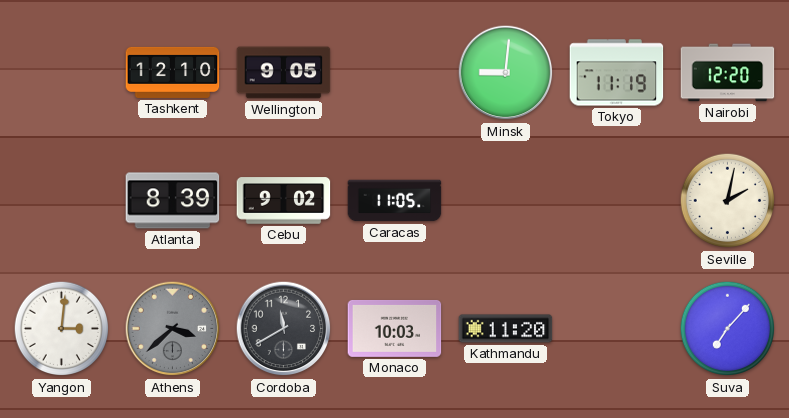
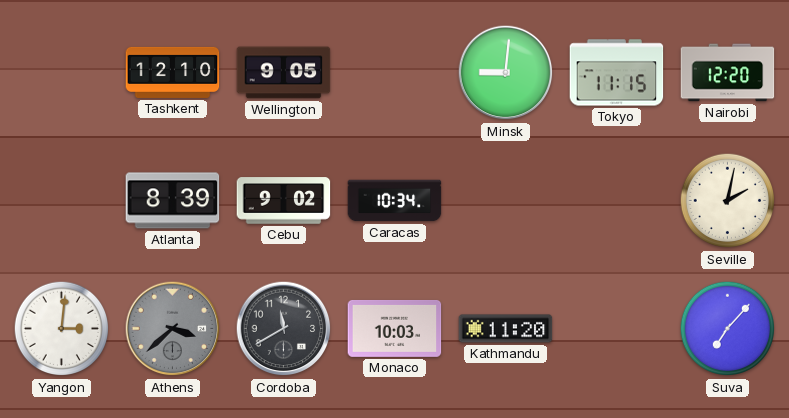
Tokyo: 11:19 -> 11:15 (617, 73)
Caracas: 11:05 -> 10:34 (395, 201)
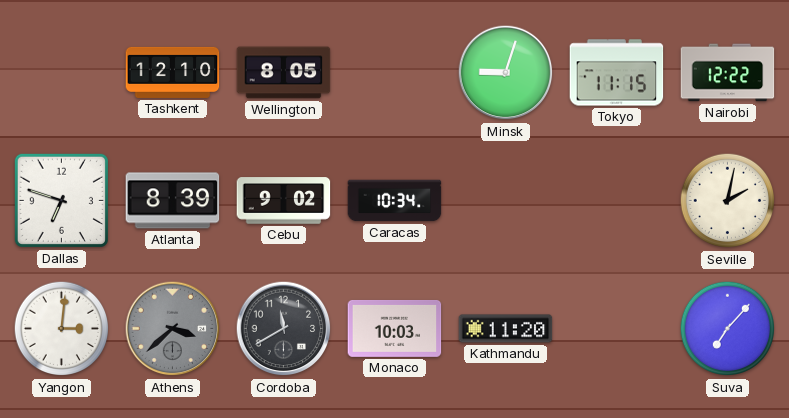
Wellington: 9:05 -> 8:05 (284, 73)
Minsk: 9:01 -> 9:03 (506, 73)
Nairobi: 12:20 -> 12:22 (728, 73)
Dallas: none -> 6:48 (61, 200)
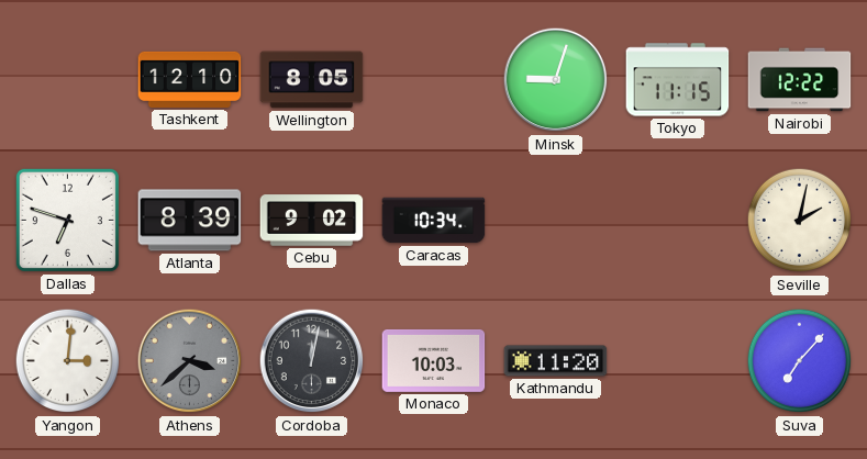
Cordoba: 11:40 -> 12:02 (312, 361)
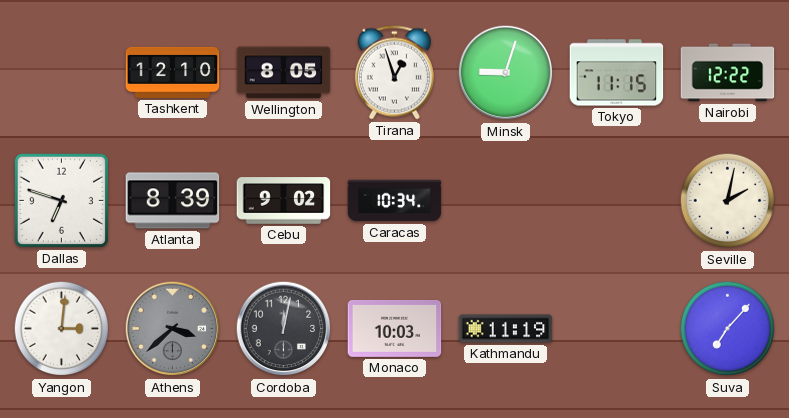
Tirana: none -> 12:57 (394, 73)
Kathmandu: 11:20 -> 11:19 (506, 329)
